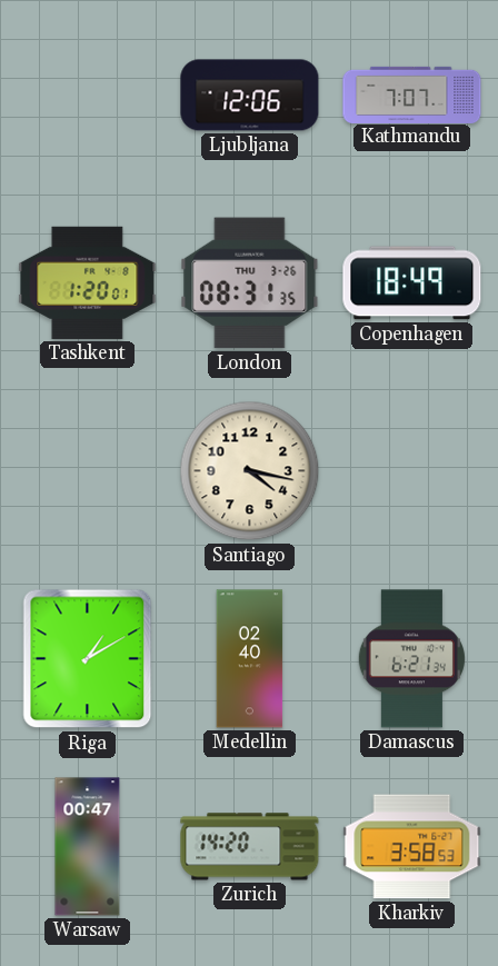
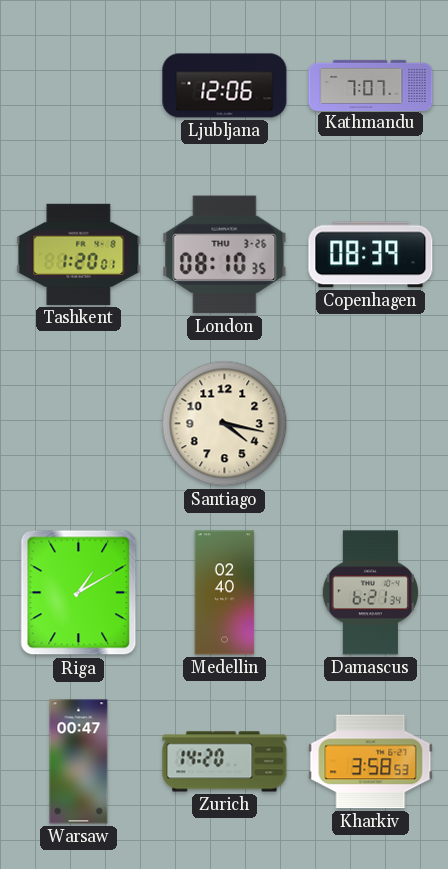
London: 08:31 -> 08:10 (225, 255)
Copenhagen: 18:49 -> 08:39 (371, 255)
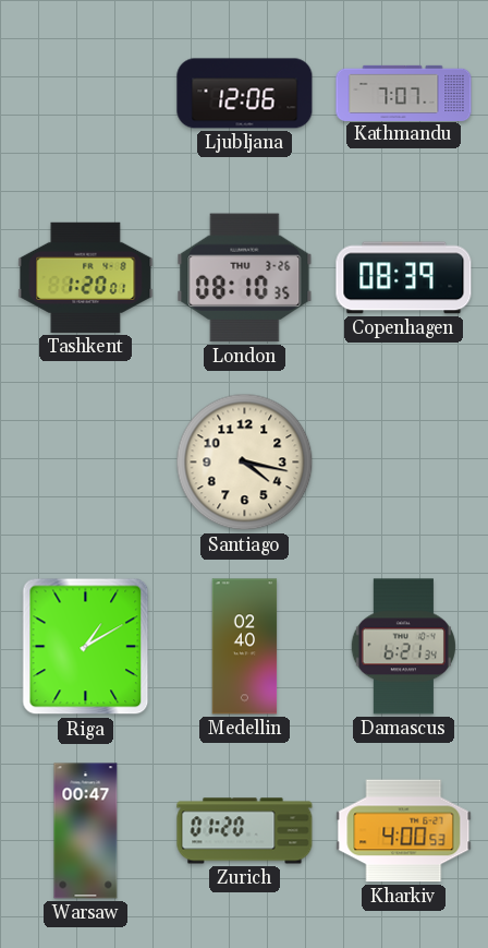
Zurich: 14:20 -> 01:20 (245, 831)
Kharkiv: 3:58 -> 4:00 (404, 831)
